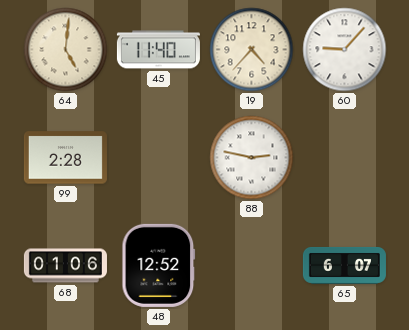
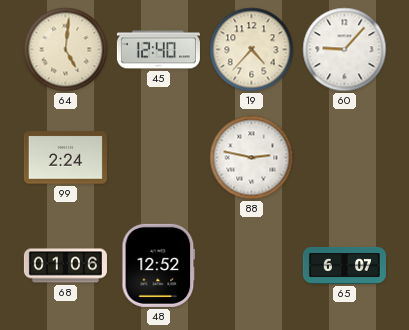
45: 11:40 -> 12:40 (158, 50)
99: 2:28 -> 2:24 (65, 158)
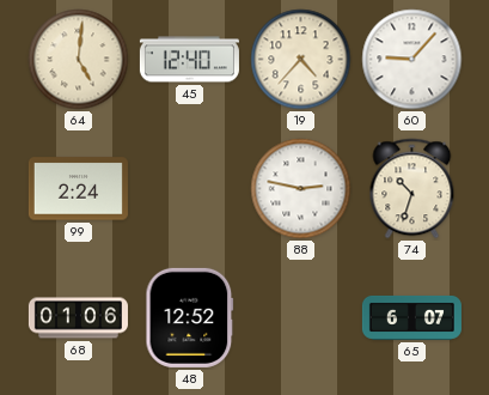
74: none -> 10:33 (412, 189)
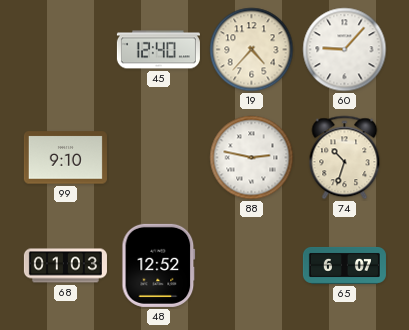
64: 5:01 -> none (79, 60)
99: 2:24 -> 9:10 (65, 158)
68: 01:06 -> 01:03 (65, 266)
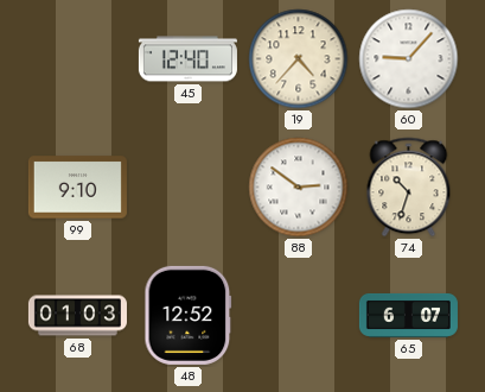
88: 2:47 -> 2:51 (299, 188)
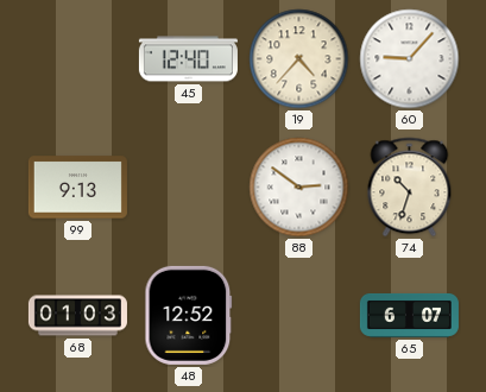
99: 9:10 -> 9:13 (77, 188)
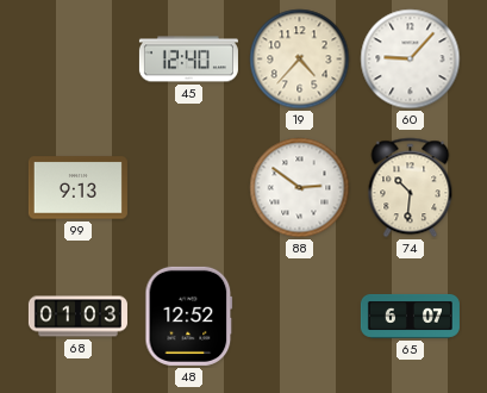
74: 10:33 -> 10:31 (411, 188)
